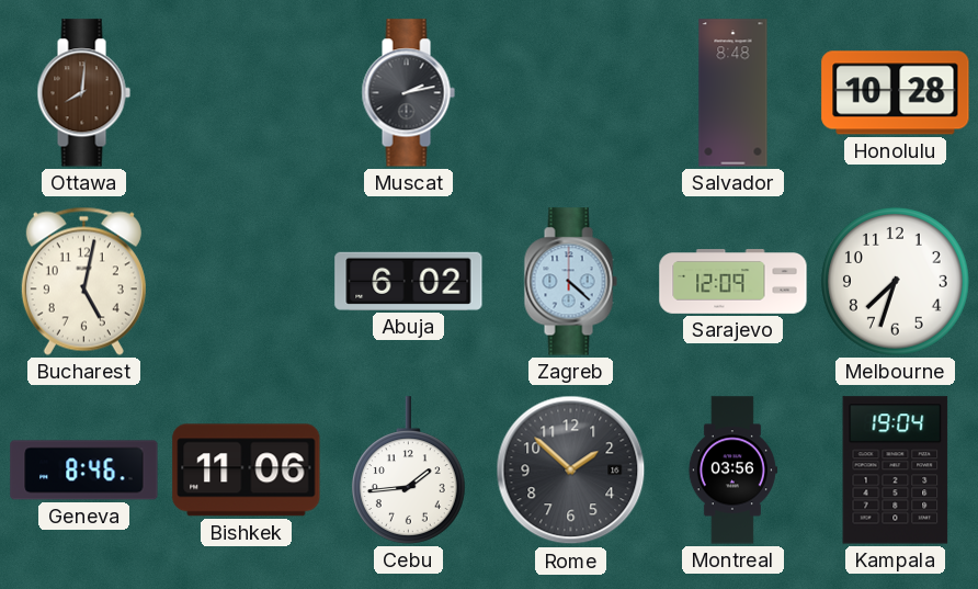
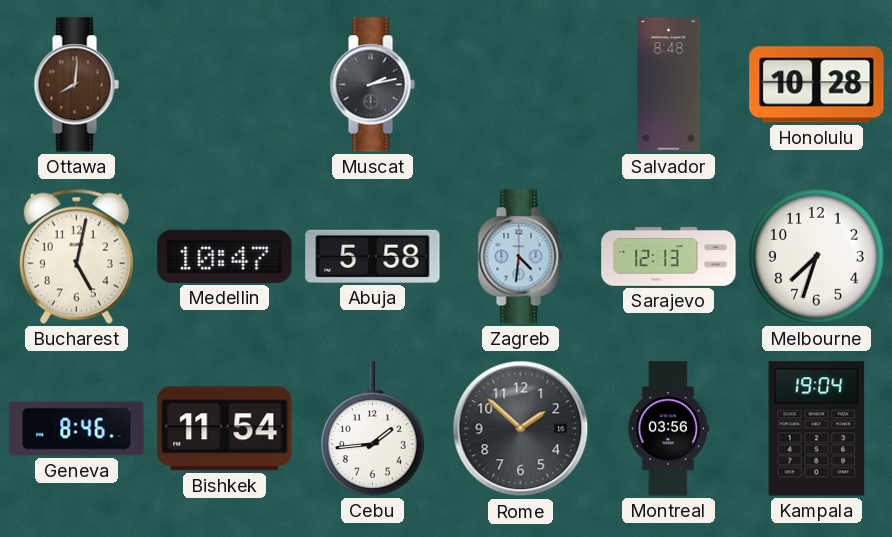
Medellin: none -> 10:47 (225, 256)
Abuja: 6:02 -> 5:58 (373, 256)
Zagreb: 4:22 -> 4:31 (520, 257)
Sarajevo: 12:09 -> 12:13 (669, 257)
Bishkek: 11:06 -> 11:54 (225, 429)
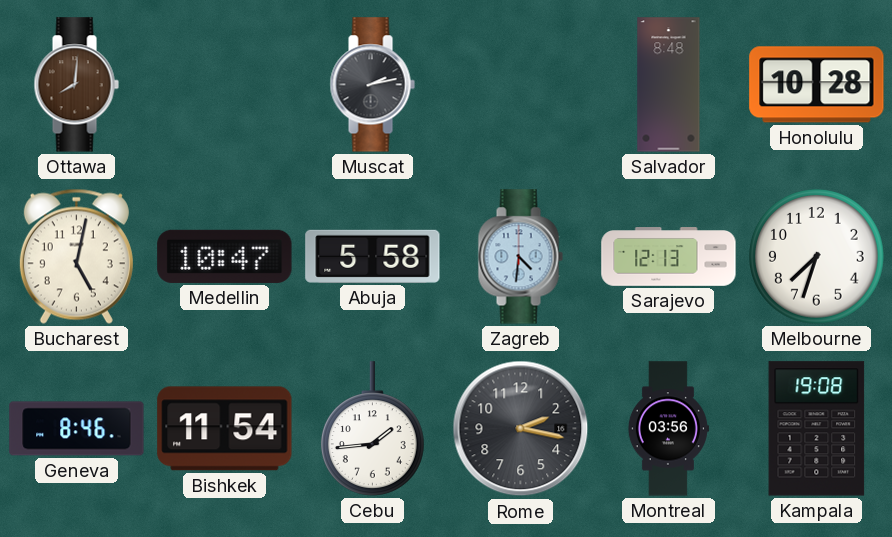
Rome: 1:52 -> 2:17 (521, 429)
Kampala: 19:04 -> 19:08 (817, 429)
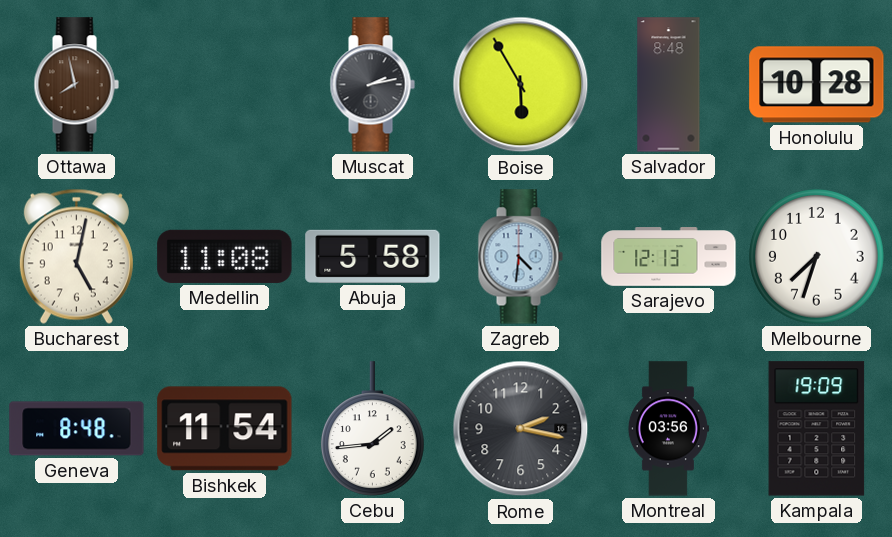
Ottawa: 8:01 -> 7:58 (76, 85)
Boise: none -> 5:55 (521, 85)
Medellin: 10:47 -> 11:08 (225, 256)
Geneva: 8:46 -> 8:48 (77, 429)
Kampala: 19:08 -> 19:09 (817, 429)
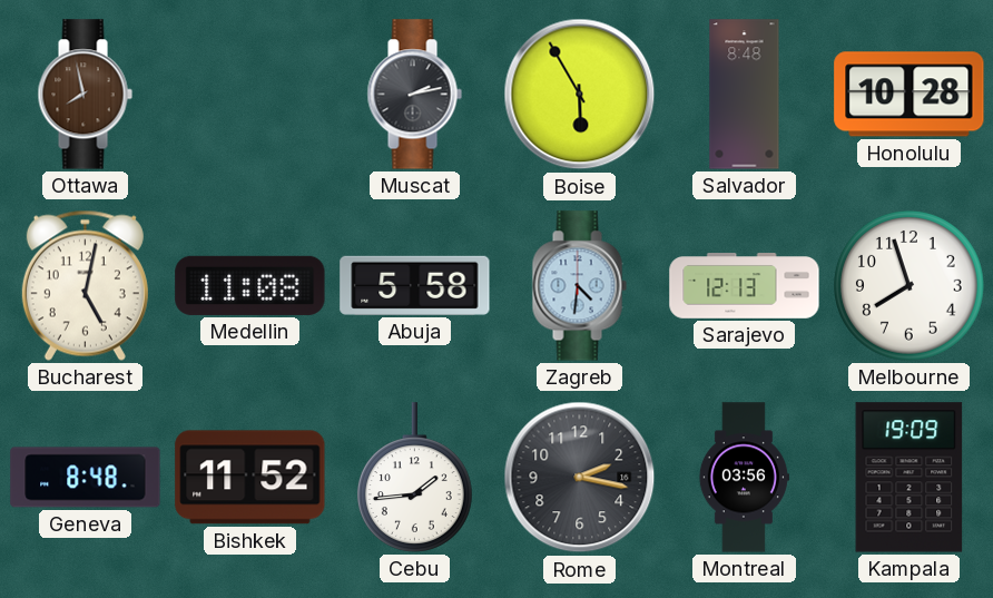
Melbourne: 7:33 -> 7:57 (910, 286)
Bishkek: 11:54 -> 11:52 (250, 478)
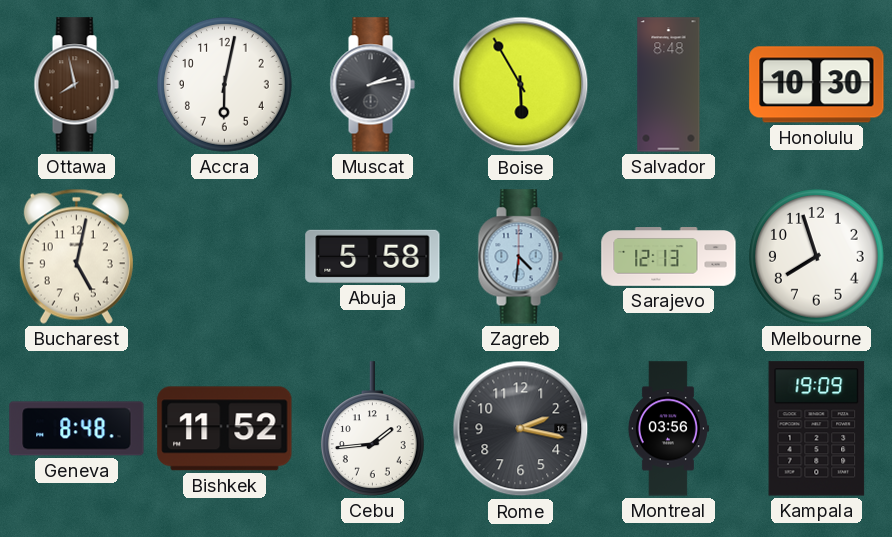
Accra: none -> 6:02 (225, 85)
Honolulu: 10:28 -> 10:30 (817, 85)
Medellin: 11:08 -> none (250, 285)
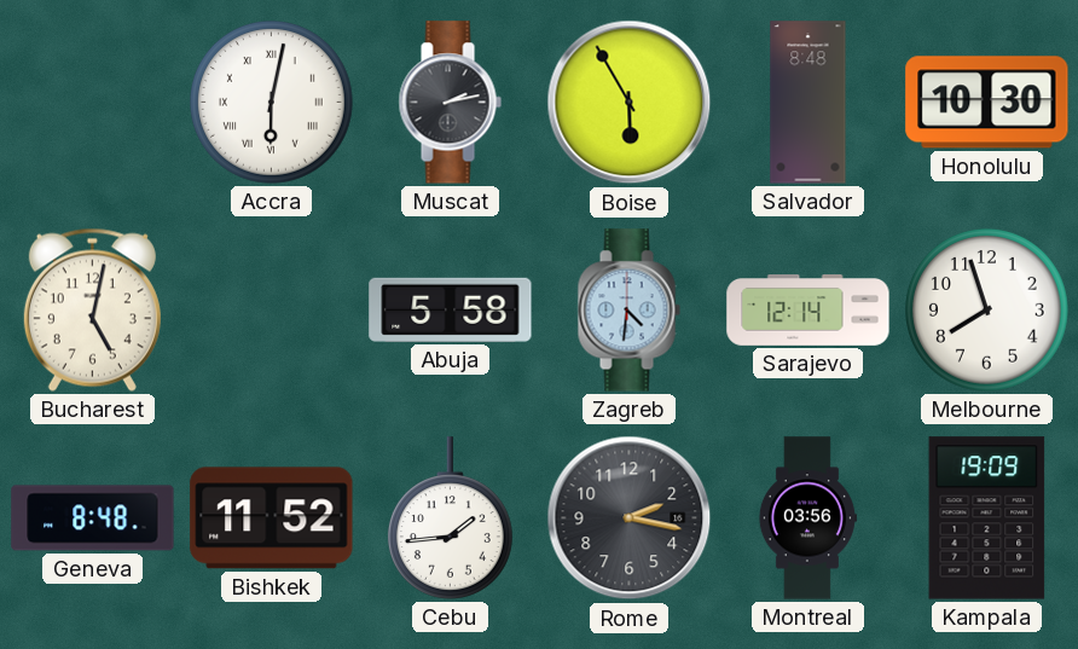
Ottawa: 7:58 -> none (76, 85)
Accra numerals: Arabic -> Roman (272, 103)
Sarajevo: 12:13 -> 12:14 (808, 311)
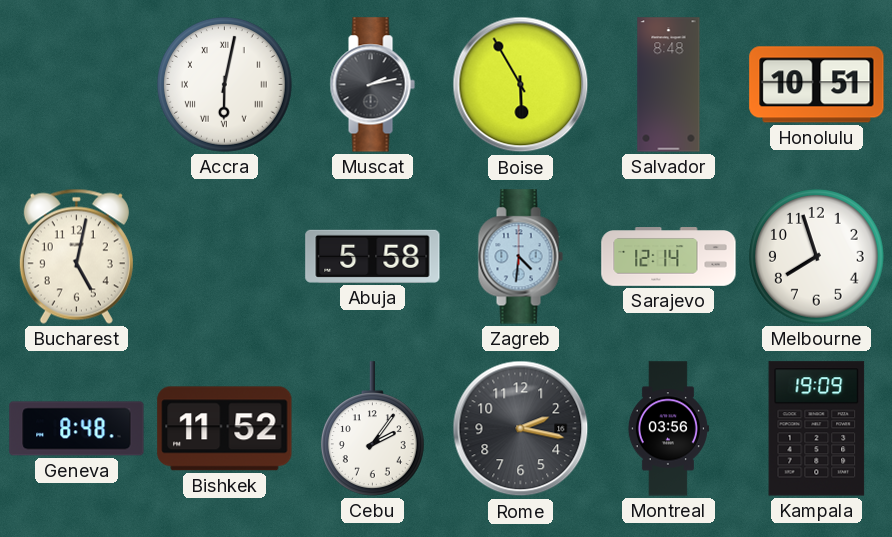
Honolulu: 10:30 -> 10:51 (817, 85)
Cebu: 1:44 -> 2:06 (372, 429)
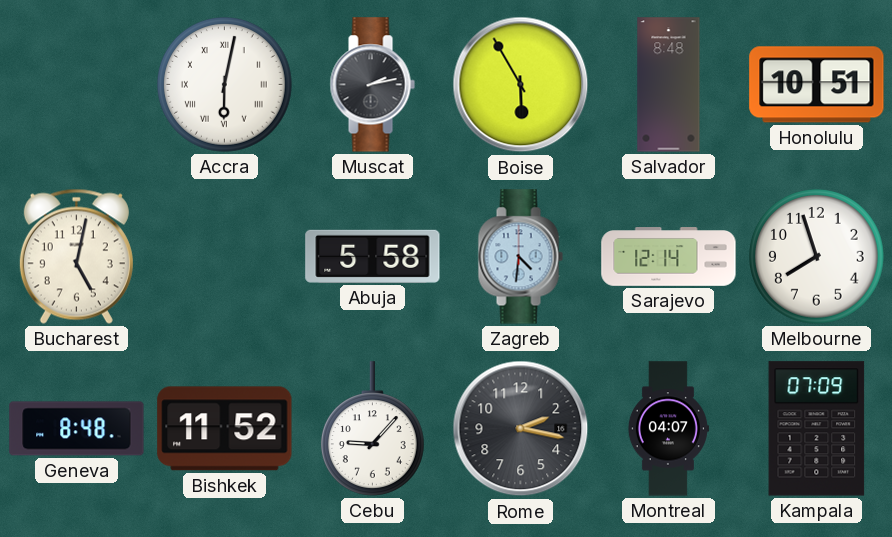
Cebu: 2:06 -> 9:07 (372, 429)
Montreal: 03:56 -> 04:07 (668, 429)
Kampala: 19:09 -> 07:09 (817, 429)
